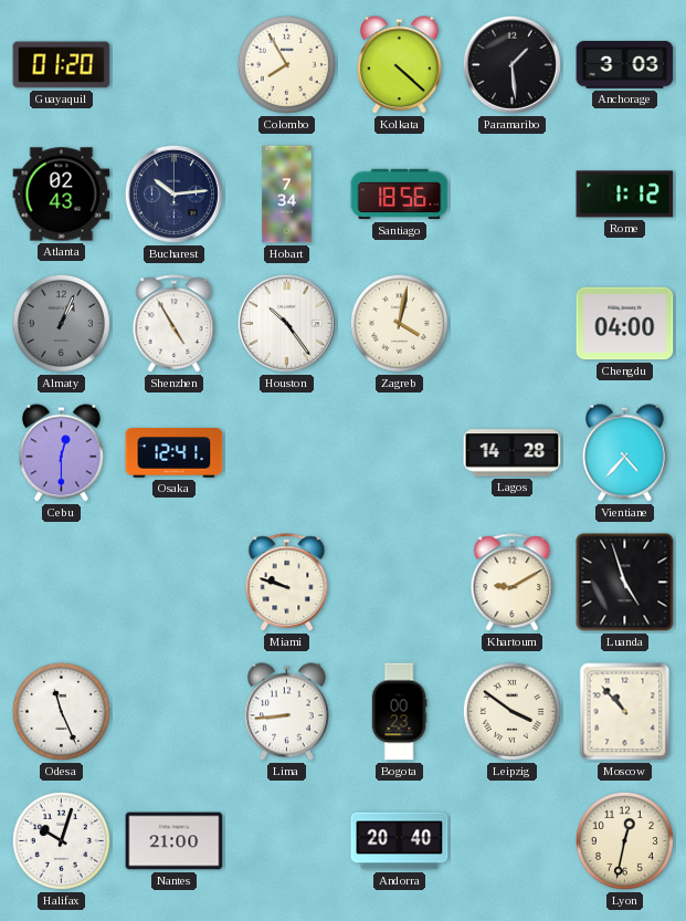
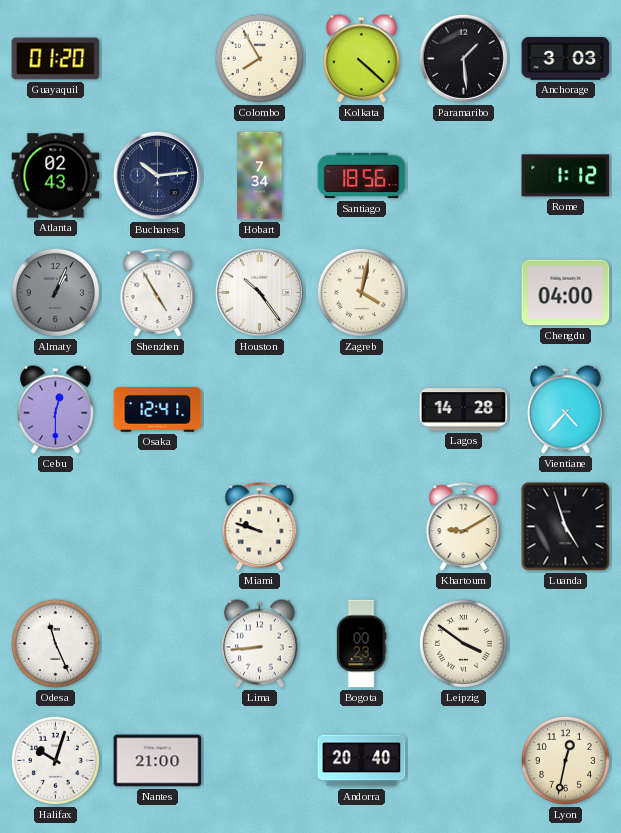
Moscow: 10:53 -> none (625, 712)
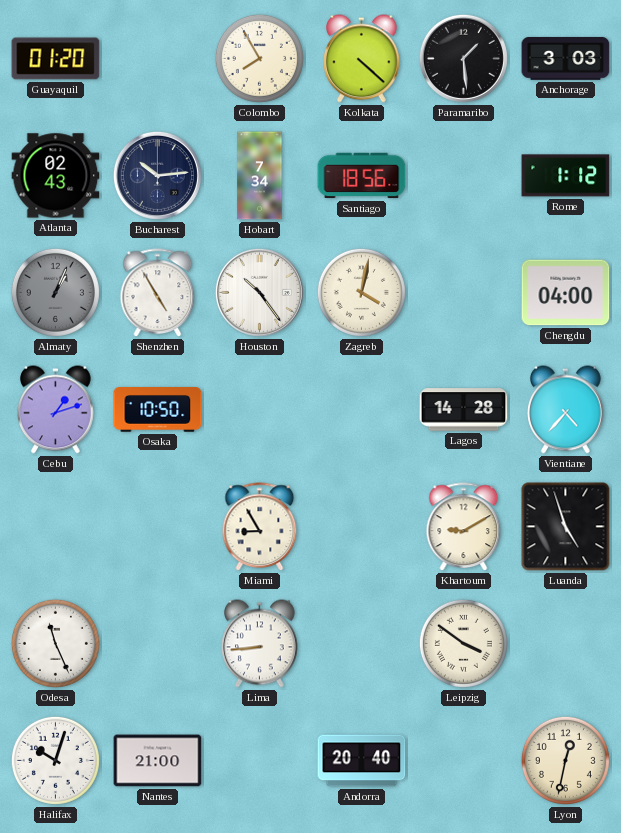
Cebu: 12:30 -> 1:12 (56, 410)
Osaka: 12:41 -> 10:50 (158, 410)
Miami: 9:48 -> 8:55 (260, 527)
Bogota: 00:23 -> none (361, 644)
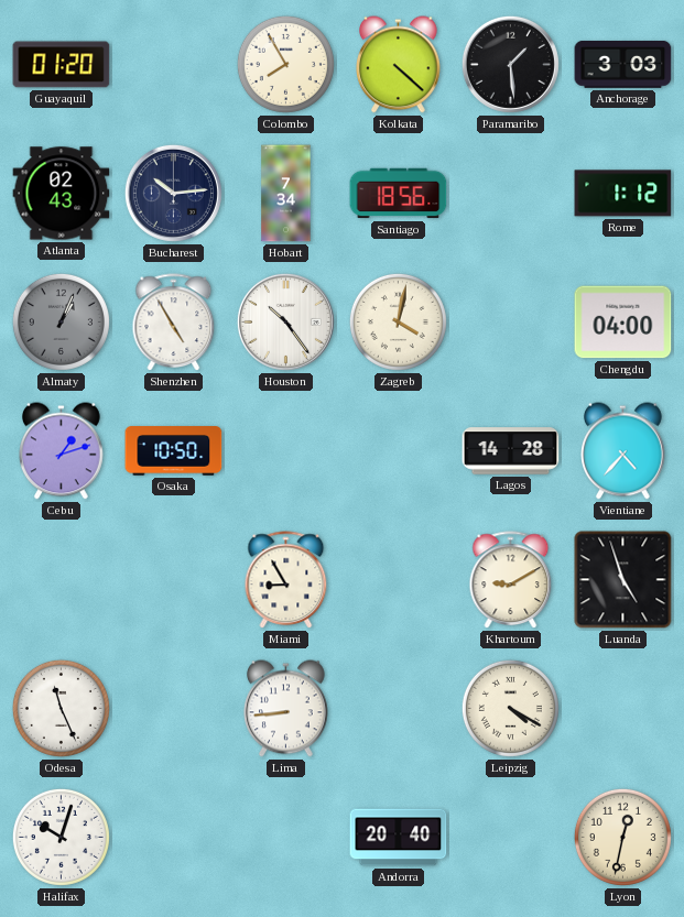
Leipzig: 3:51 -> 4:20 (510, 708)
Nantes: 21:00 -> none (158, 761)
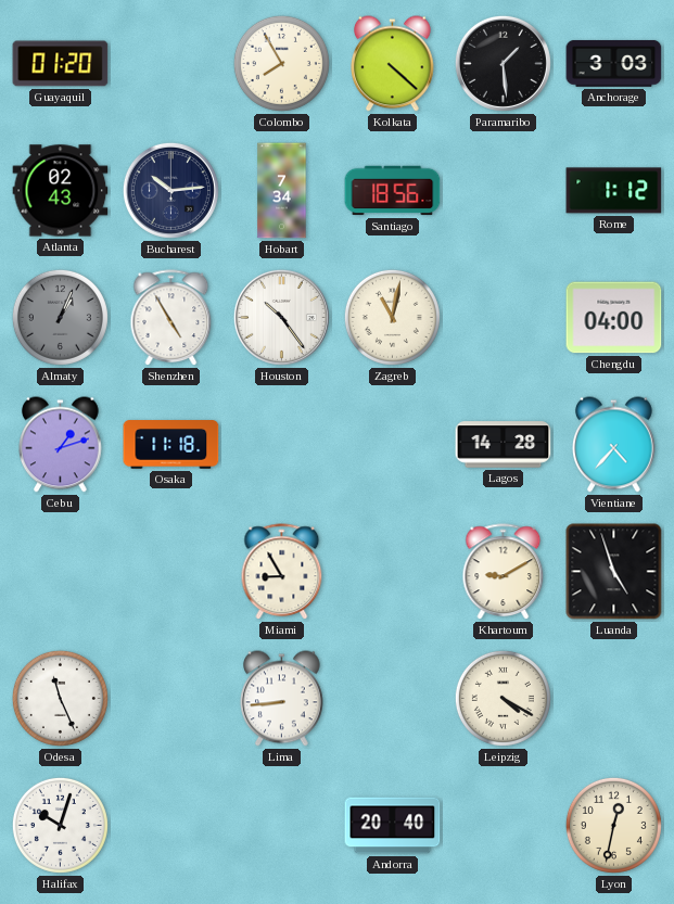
Zagreb: 4:02 -> 11:02 (392, 317)
Osaka: 10:50 -> 11:18 (171, 445)
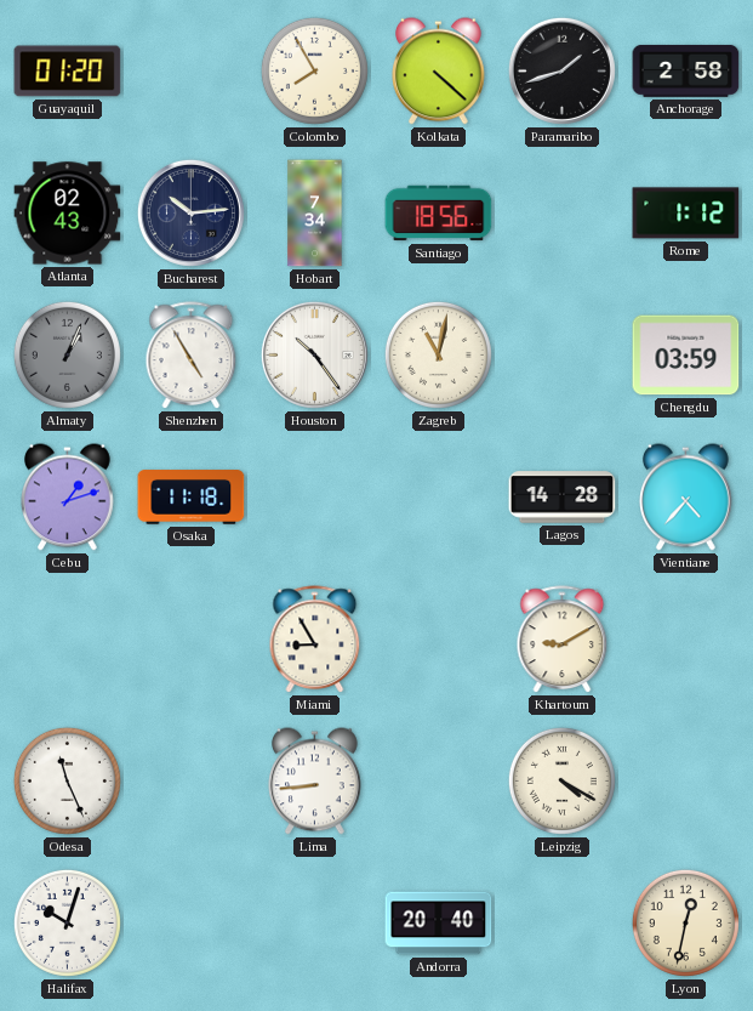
Paramaribo: 1:29 -> 1:42 (561, 70)
Anchorage: 3:03 -> 2:58 (686, 70)
Chengdu: 04:00 -> 03:59 (686, 356)
Luanda: 4:57 -> none (614, 572)
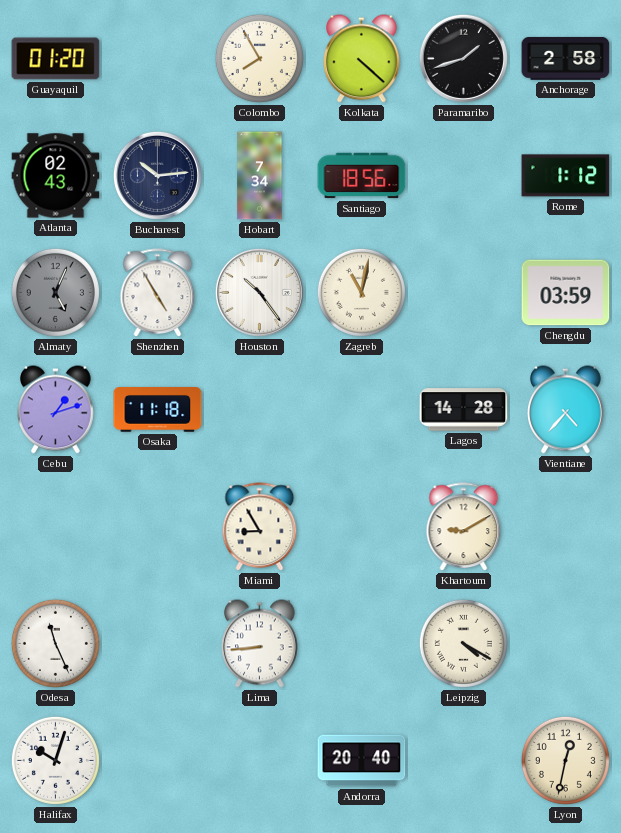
Almaty: 1:04 -> 5:04 (55, 292)
